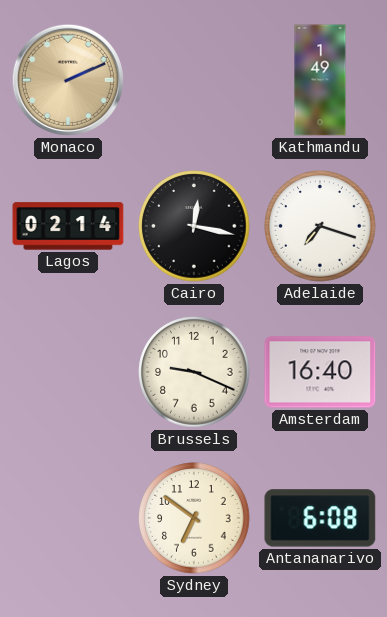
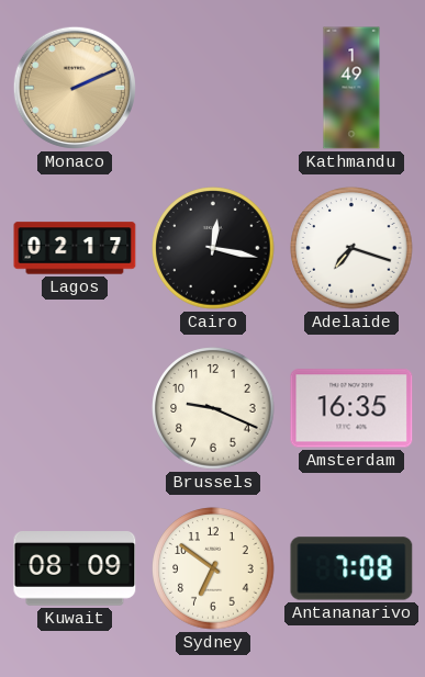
Lagos: 02:14 -> 02:17 (75, 248)
Amsterdam: 16:40 -> 16:35 (351, 408)
Kuwait: none -> 08:09 (75, 569)
Antananarivo: 6:08 -> 7:08 (351, 568)
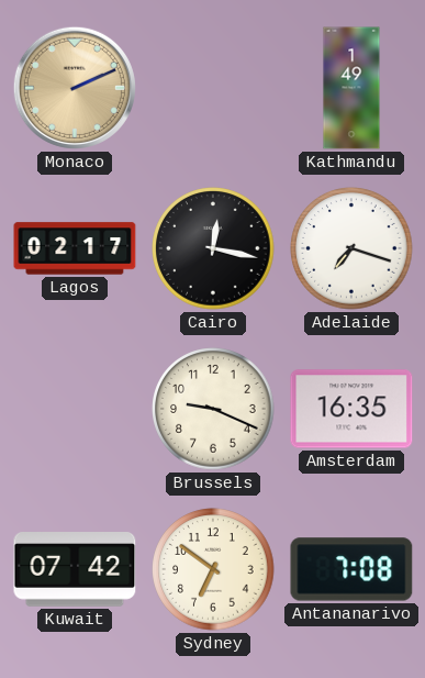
Kuwait: 08:09 -> 07:42 (75, 570)
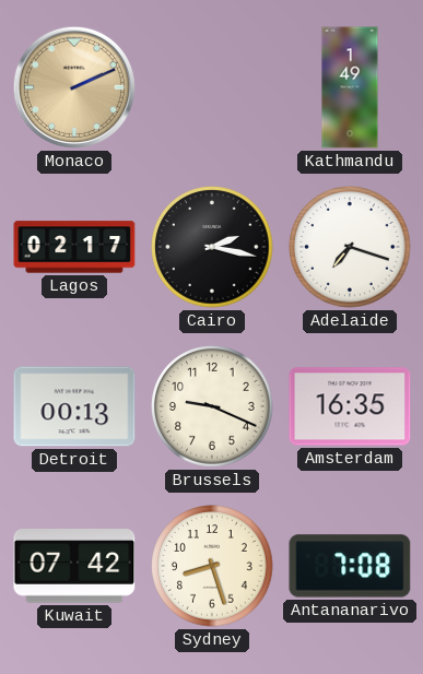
Cairo: 12:17 -> 2:17 (212, 247)
Detroit: none -> 00:13 (74, 406)
Sydney: 6:51 -> 8:27 (212, 566)
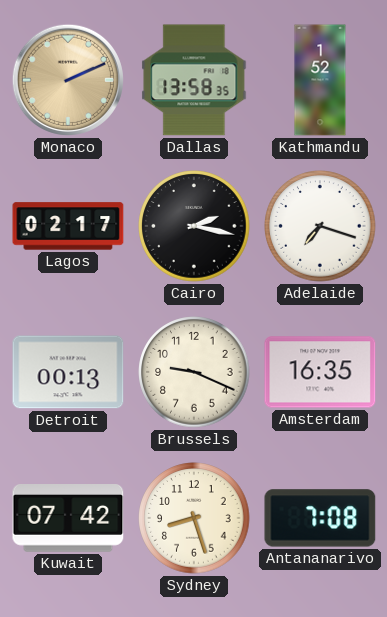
Dallas: none -> 13:58 (194, 80)
Kathmandu: 1:49 -> 1:52 (320, 80)
